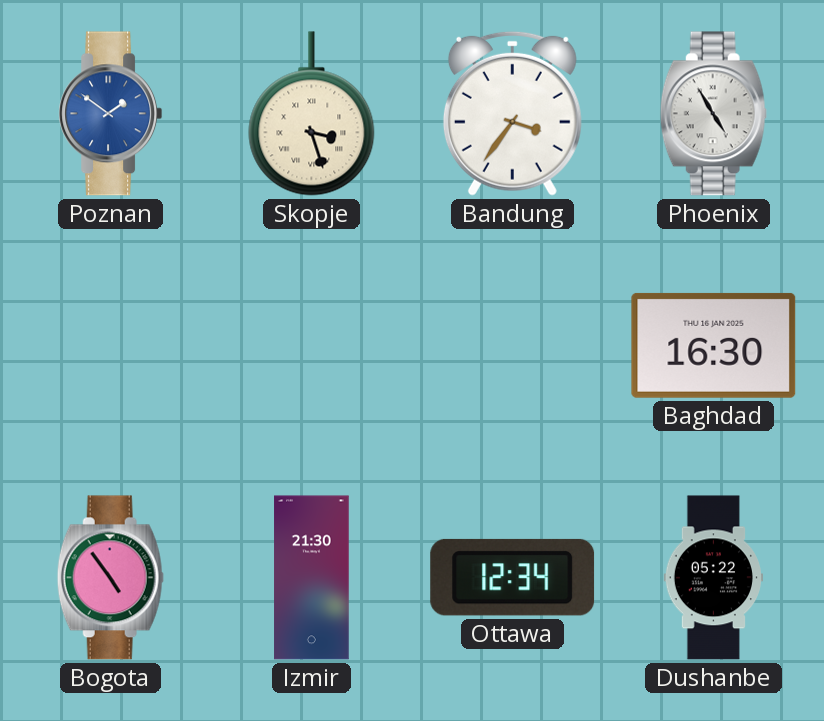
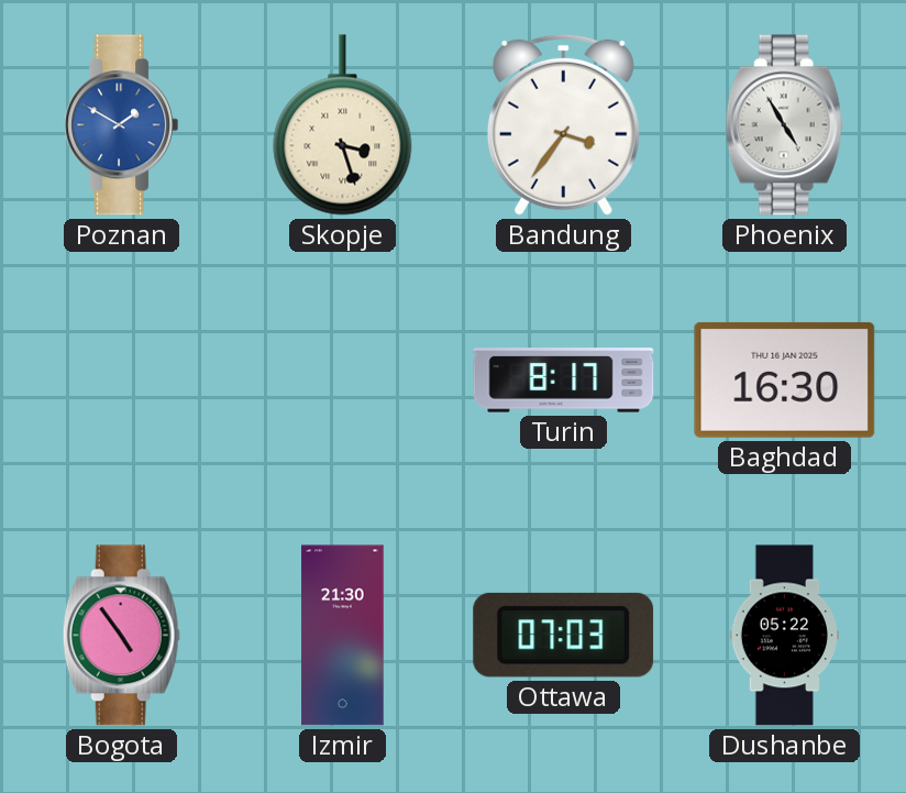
Poznan: 1:51 -> 1:50 (122, 125)
Turin: none -> 8:17 (564, 381)
Ottawa: 12:34 -> 07:03 (564, 635)
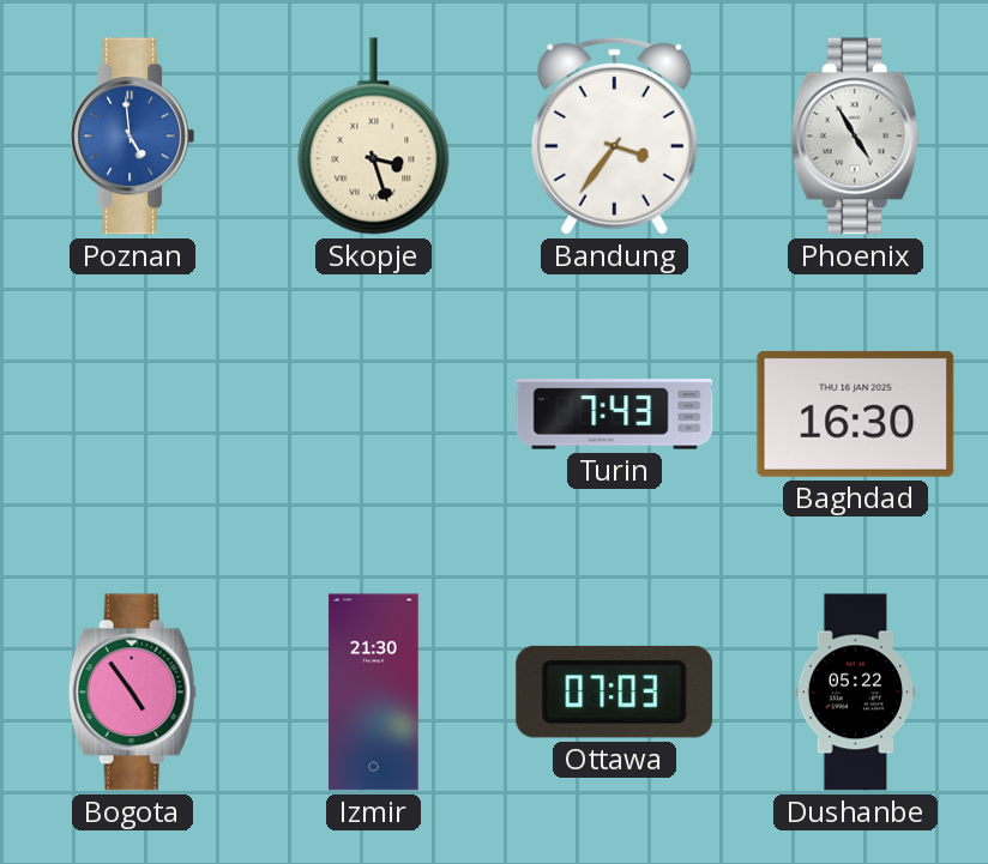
Poznan: 1:50 -> 4:59 (133, 137)
Turin: 8:17 -> 7:43 (615, 415)
